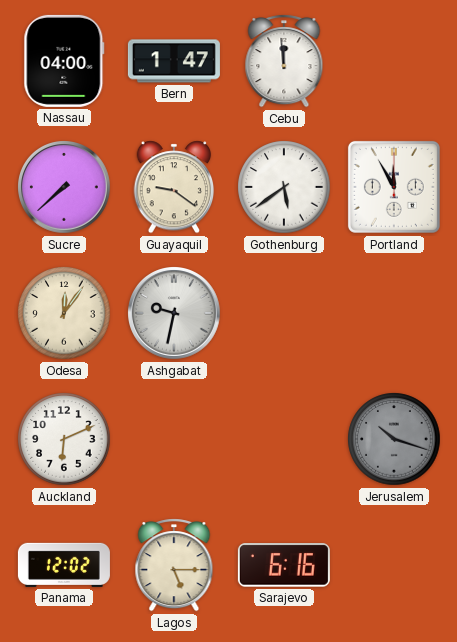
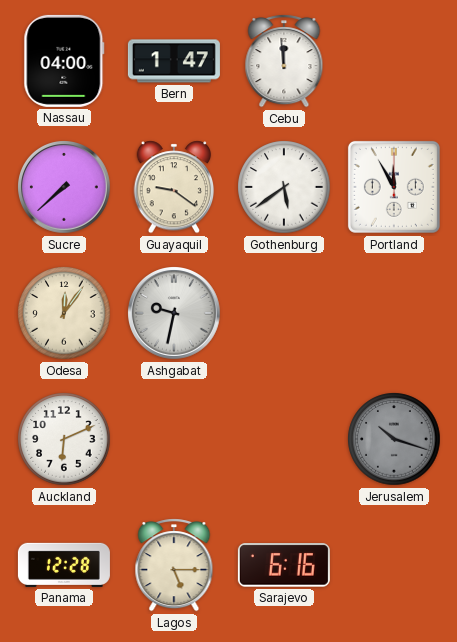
Panama: 12:02 -> 12:28 (64, 565)
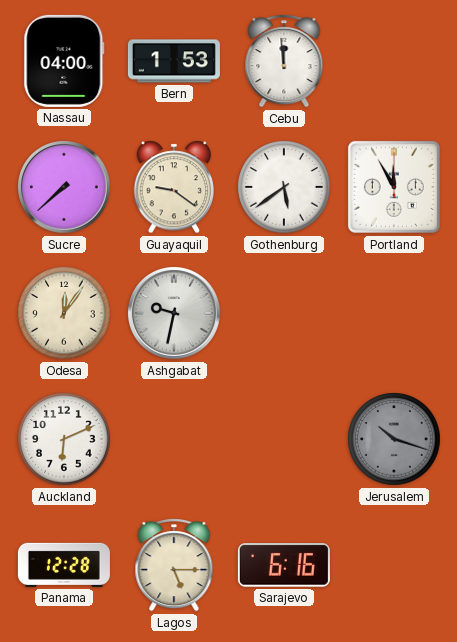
Bern: 1:47 -> 1:53 (174, 61)
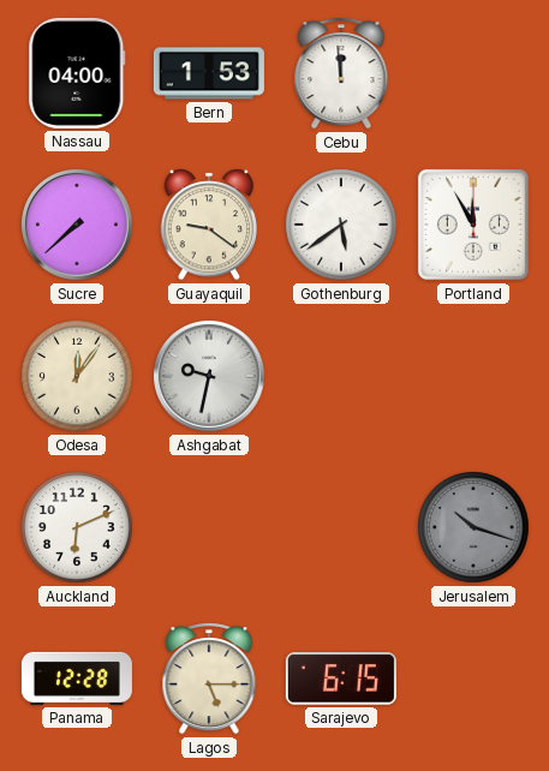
Sarajevo: 6:16 -> 6:15 (341, 679)
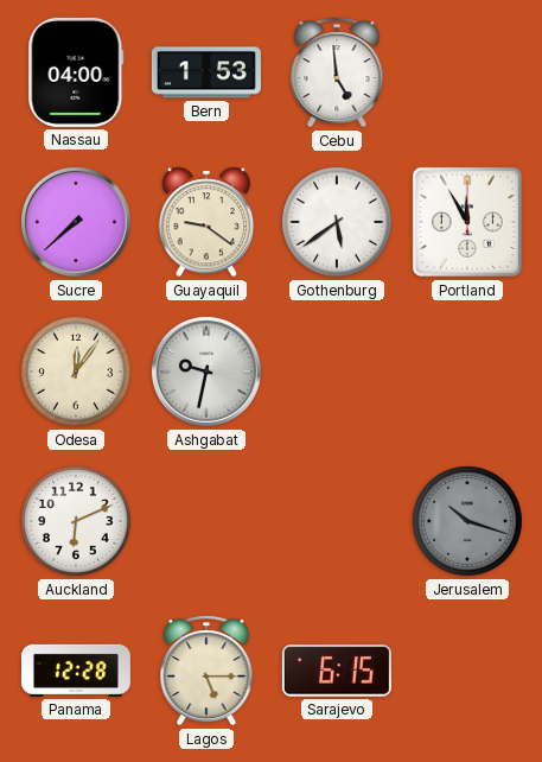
Cebu: 11:59 -> 4:59 (337, 72)
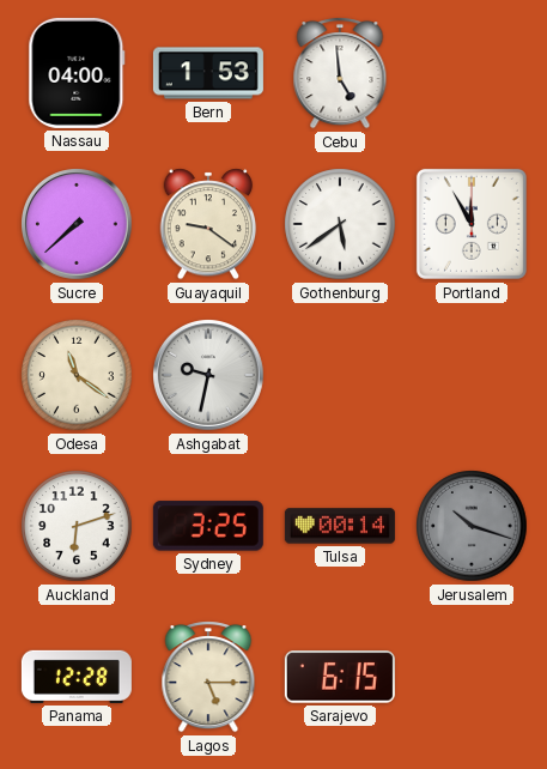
Odesa: 12:06 -> 11:21 (77, 375)
Auckland: 6:11 -> 6:12 (77, 526)
Sydney: none -> 3:25 (208, 526)
Tulsa: none -> 00:14 (340, 526)
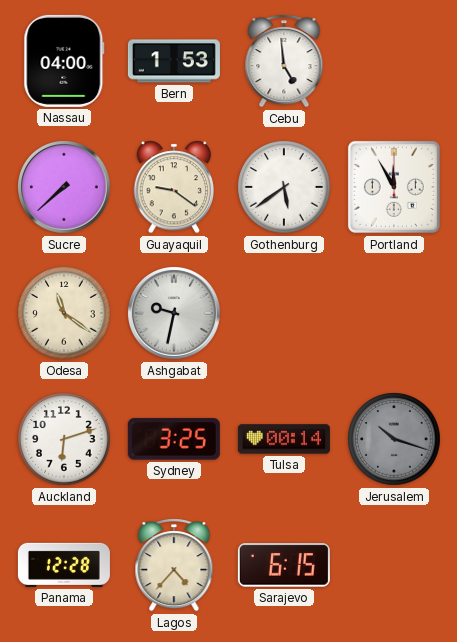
Lagos: 5:15 -> 4:37 (174, 565)
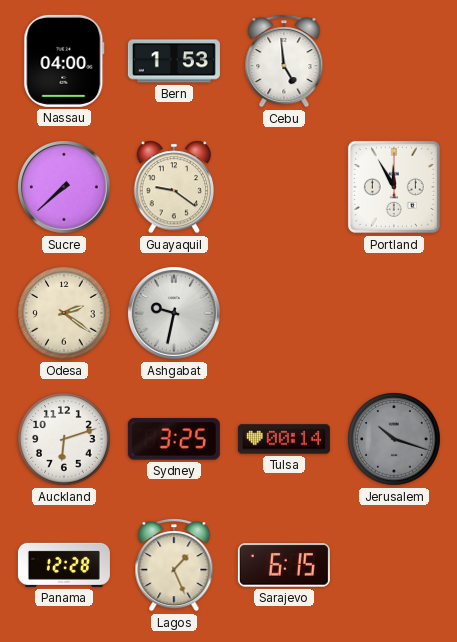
Gothenburg: 5:39 -> none (284, 187)
Odesa: 11:21 -> 2:21 (64, 313)
Lagos: 4:37 -> 1:26 (174, 565)
